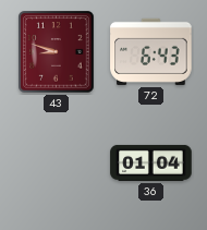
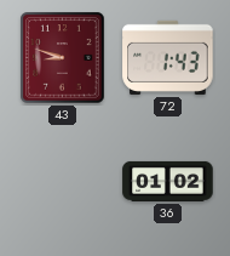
72: 6:43 -> 1:43 (168, 57)
36: 01:04 -> 01:02 (168, 181)
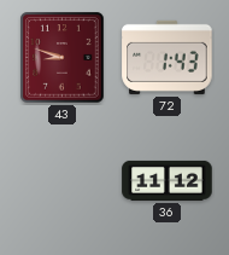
36: 01:02 -> 11:12 (168, 180)
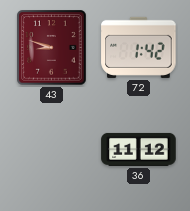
72: 1:43 -> 1:42 (139, 47)
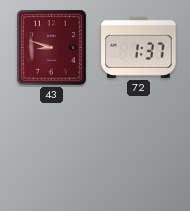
72: 1:42 -> 1:37 (139, 47)
36: 11:12 -> none (139, 149)
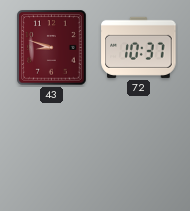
72: 1:37 -> 10:37 (139, 47)
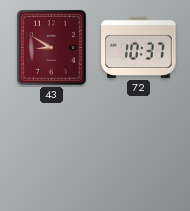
43: 8:48 -> 8:50 (52, 48)
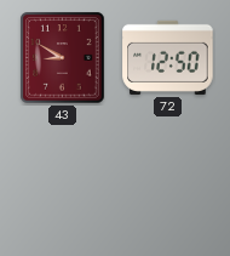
72: 10:37 -> 12:50 (168, 57)
